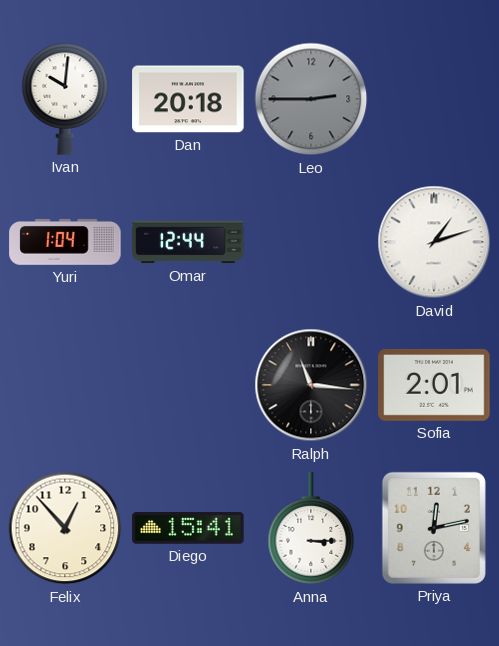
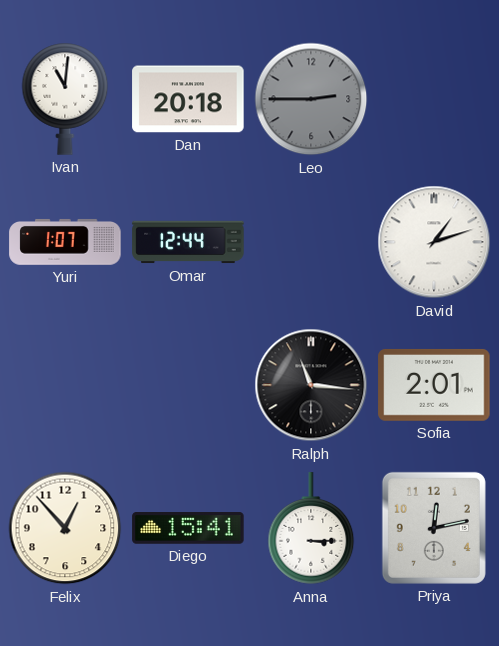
Ivan: 10:01 -> 11:01 (65, 99)
Yuri: 1:04 -> 1:07 (65, 242)
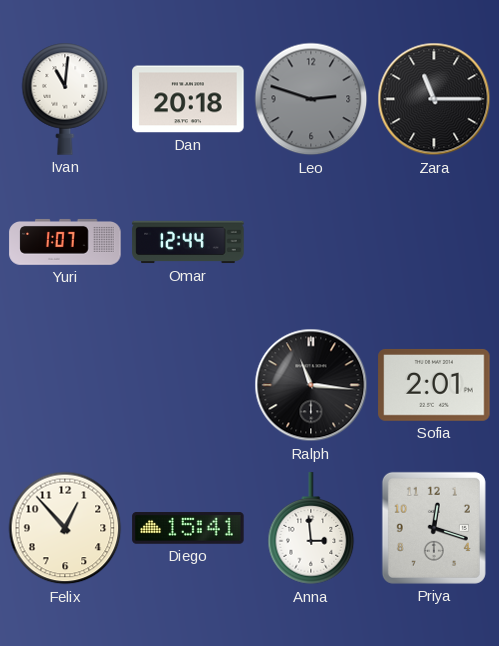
Leo: 2:45 -> 2:48 (311, 99)
Zara: none -> 11:15 (434, 99)
David: 1:12 -> none (434, 242)
Anna: 3:15 -> 2:59 (311, 529)
Priya: 12:13 -> 12:18 (434, 528)
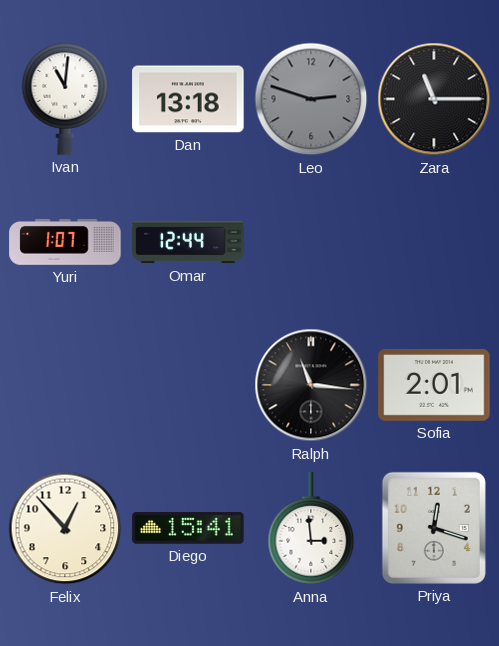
Dan: 20:18 -> 13:18 (188, 99)
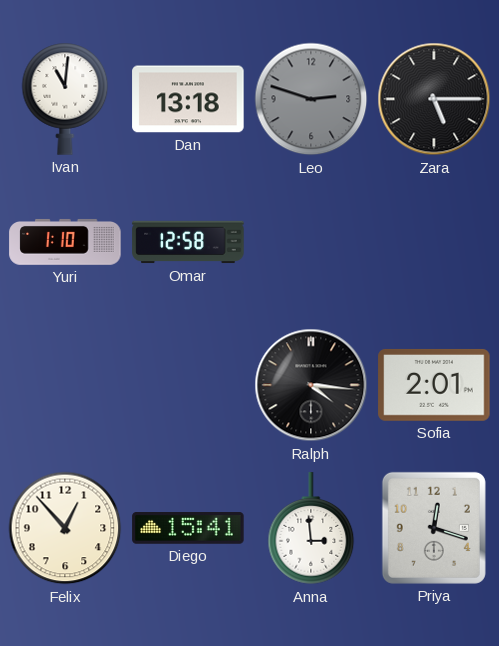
Zara: 11:15 -> 5:15 (434, 99)
Yuri: 1:07 -> 1:10 (65, 242)
Omar: 12:44 -> 12:58 (188, 242)
Ralph: 11:16 -> 4:16 (311, 385)
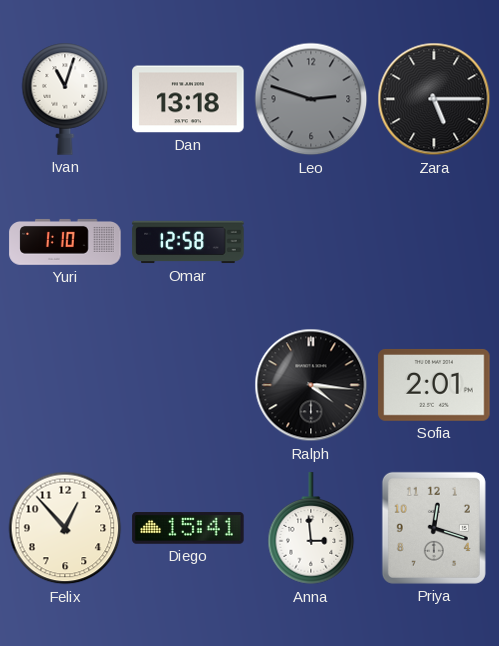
Ivan: 11:01 -> 11:03 (65, 99)
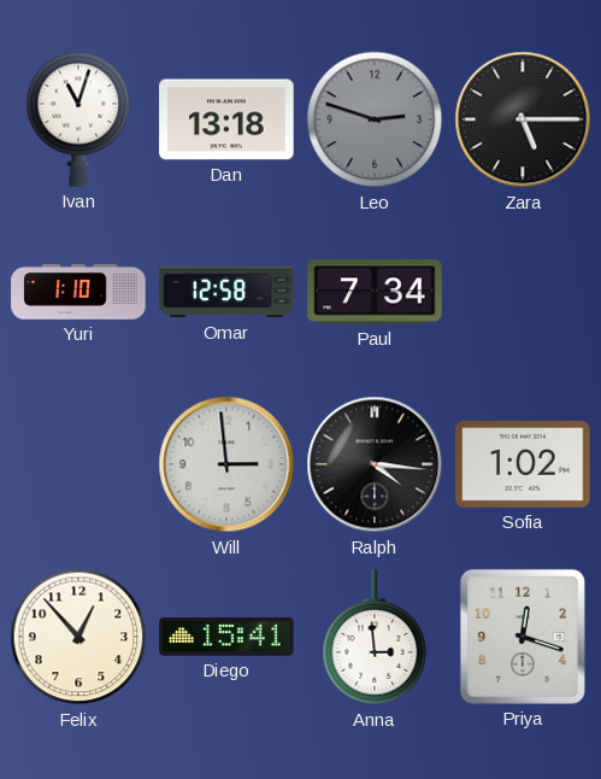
Paul: none -> 7:34 (375, 292)
Will: none -> 2:59 (226, 464)
Sofia: 2:01 -> 1:02 (523, 464)
